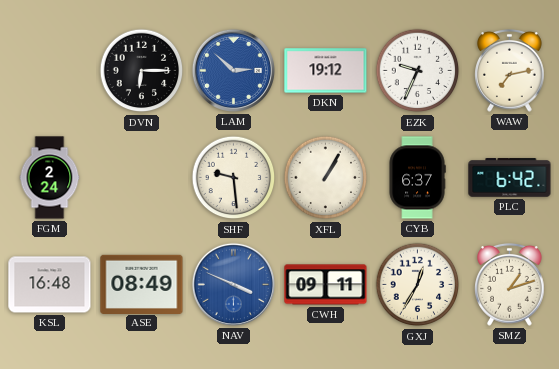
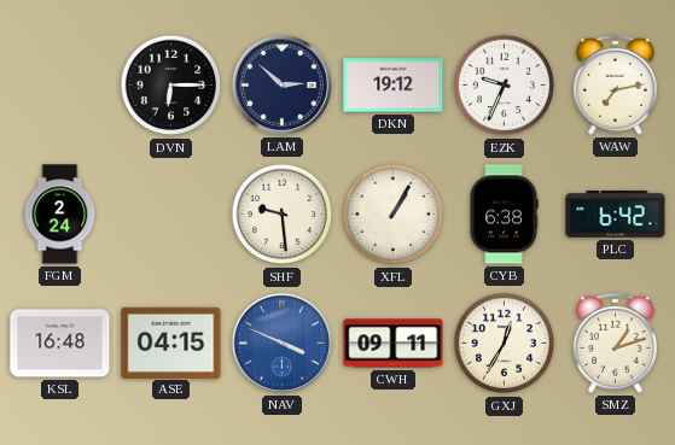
LAM dial: blue -> navy (281, 84)
CYB: 6:37 -> 6:38 (504, 215)
ASE: 08:49 -> 04:15 (171, 342)
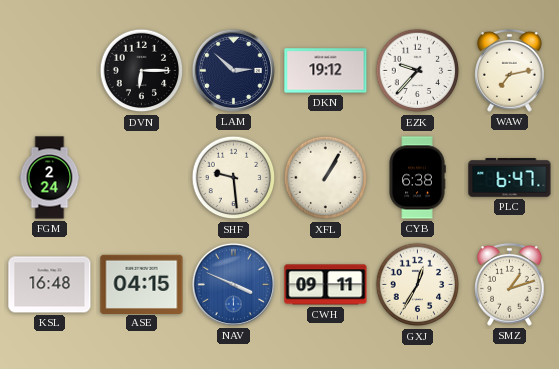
EZK: 9:34 -> 9:37 (418, 71)
PLC: 6:42 -> 6:47 (510, 178)
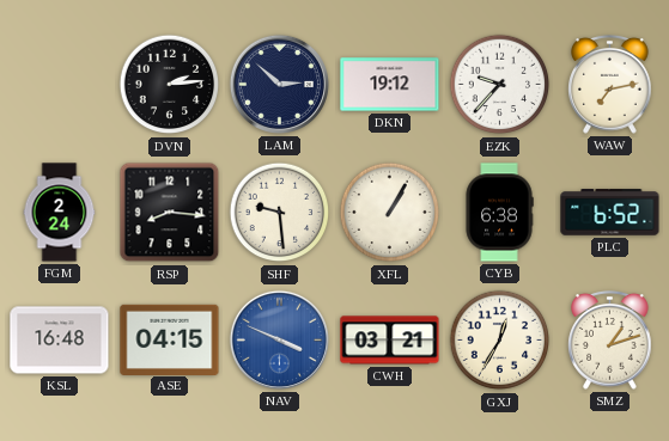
DVN: 6:15 -> 2:14 (170, 85)
RSP: none -> 8:16 (170, 213)
PLC: 6:47 -> 6:52 (610, 213)
CWH: 09:11 -> 03:21 (390, 341)
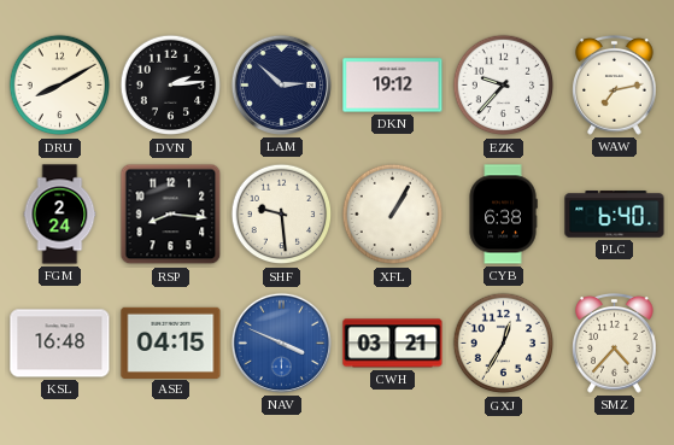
DRU: none -> 8:10 (60, 86)
PLC: 6:52 -> 6:40 (615, 215)
SMZ: 1:12 -> 4:37 (615, 344)
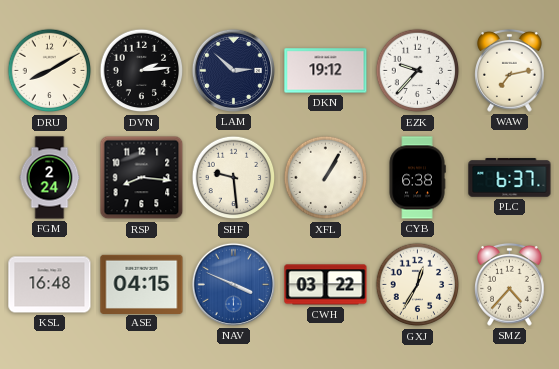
PLC: 6:40 -> 6:37 (510, 178)
CWH: 03:21 -> 03:22 (326, 285)
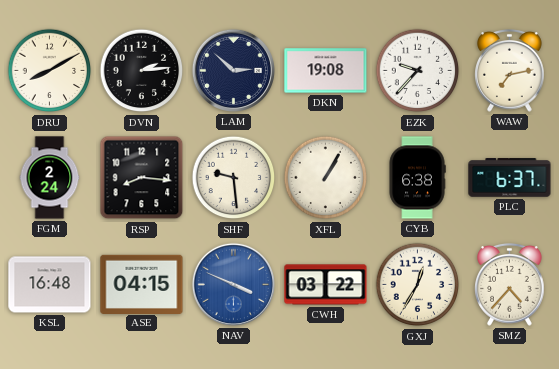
DKN: 19:12 -> 19:08 (326, 71)
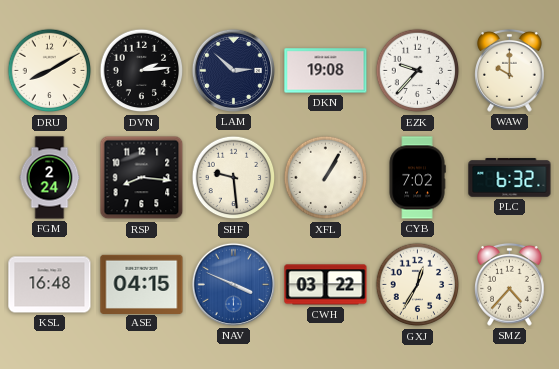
WAW: 7:13 -> 10:00 (510, 71)
CYB: 6:38 -> 7:02 (417, 178)
PLC: 6:37 -> 6:32 (510, 178)
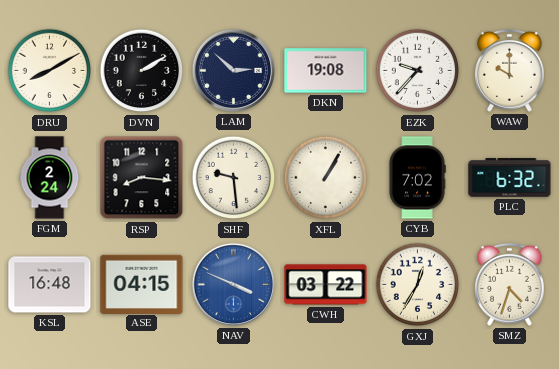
DVN: 2:14 -> 2:10 (142, 71)
SMZ: 4:37 -> 4:33 (510, 285)
